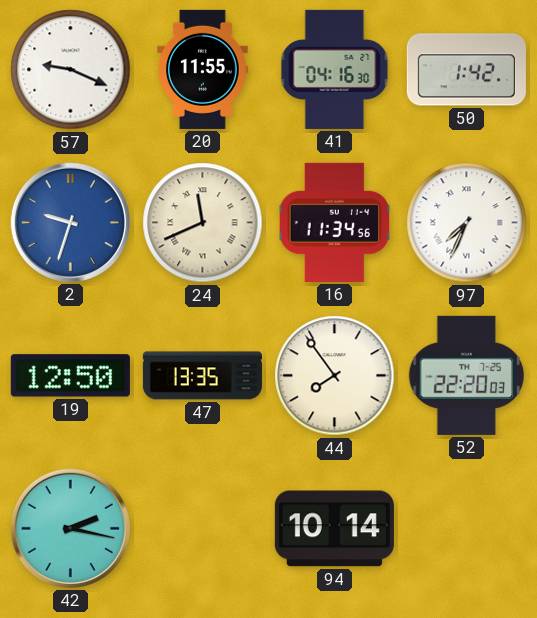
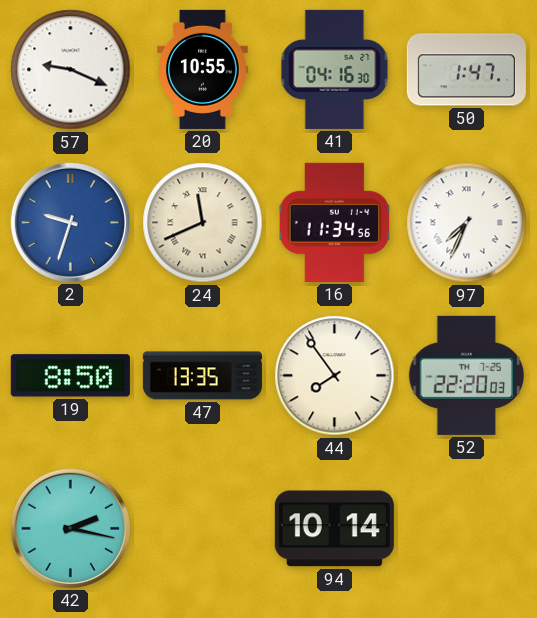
20: 11:55 -> 10:55 (203, 69)
50: 1:42 -> 1:47 (466, 70)
19: 12:50 -> 8:50 (70, 376)
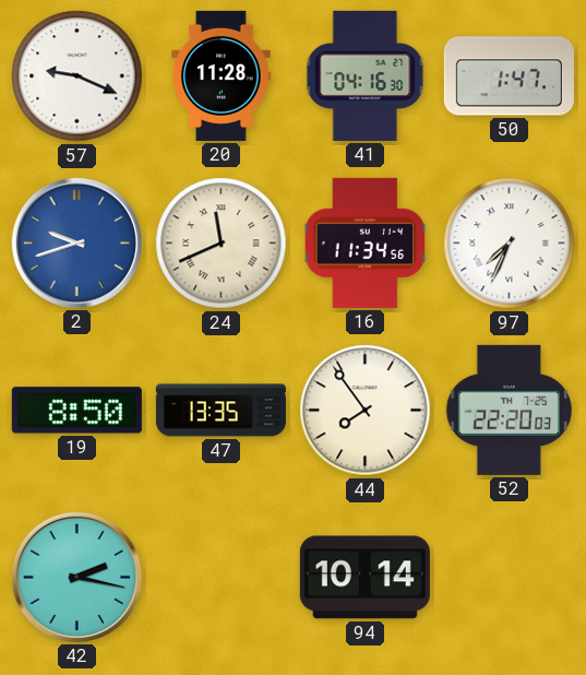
20: 10:55 -> 11:28 (222, 75)
2: 9:33 -> 9:42 (76, 242)
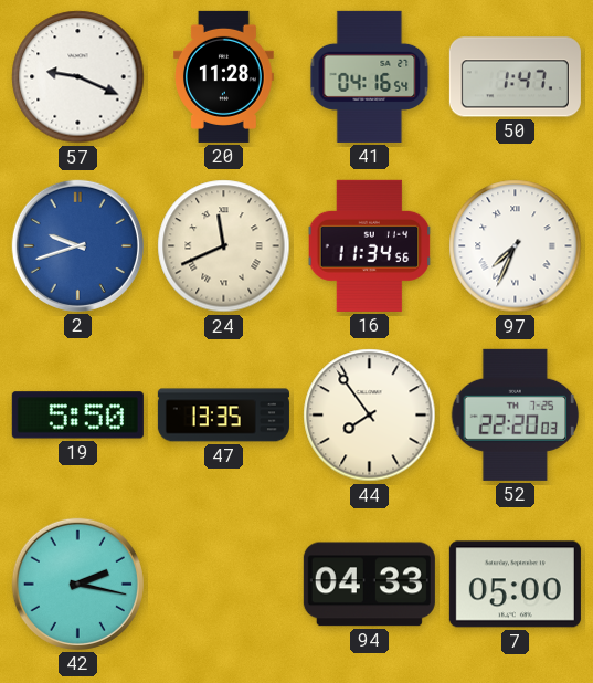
41: 04:16:30 -> 04:16:54 (370, 76)
19: 8:50 -> 5:50 (77, 416)
94: 10:14 -> 04:33 (369, 585)
7: none -> 05:00 (515, 585)
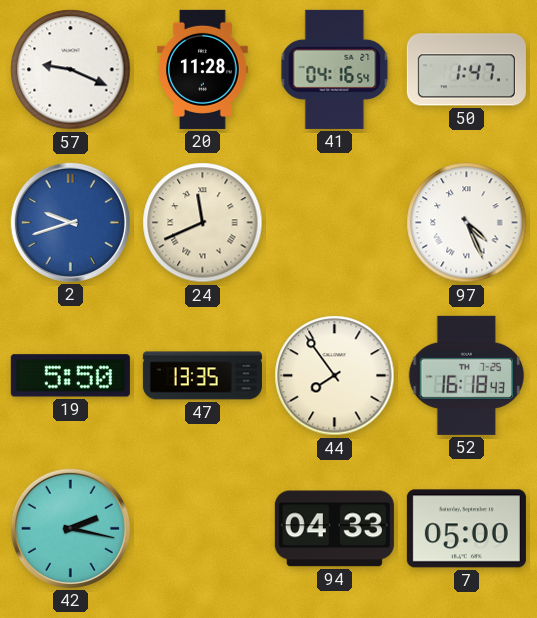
16: 11:34 -> none (370, 245)
97: 7:34 -> 4:26 (467, 223)
52: 22:20 -> 16:18 (467, 375)
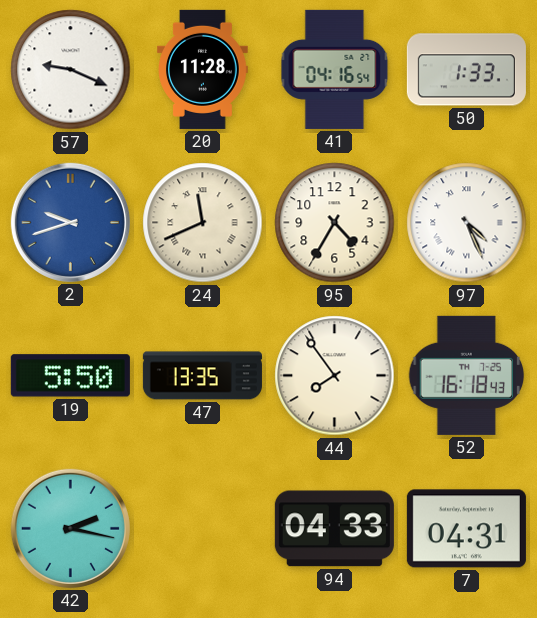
50: 1:47 -> 1:33 (466, 70)
95: none -> 4:35 (335, 223)
7: 05:00 -> 04:31 (466, 529)
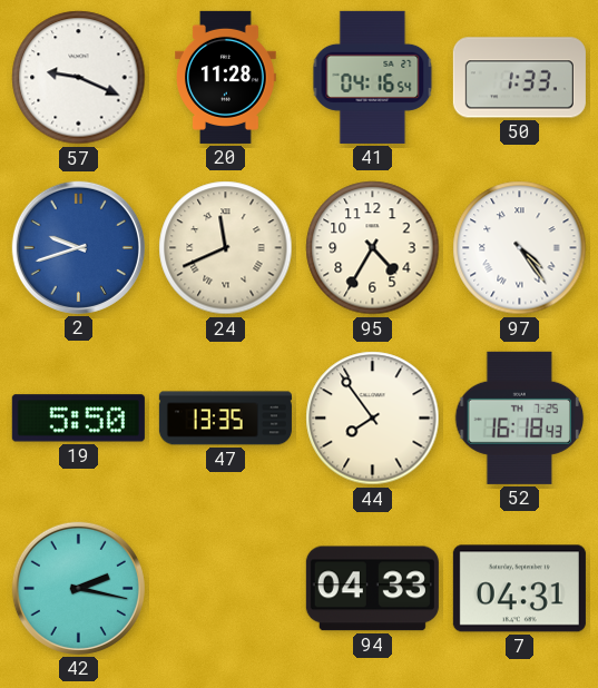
97: 4:26 -> 4:24 (520, 248)
